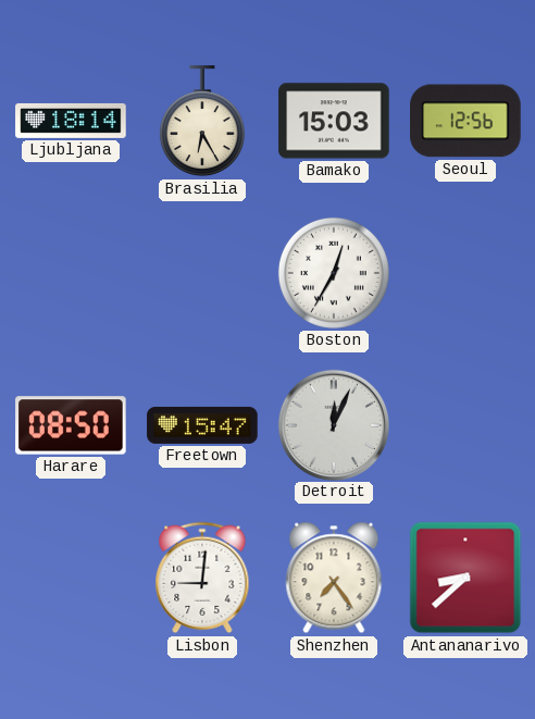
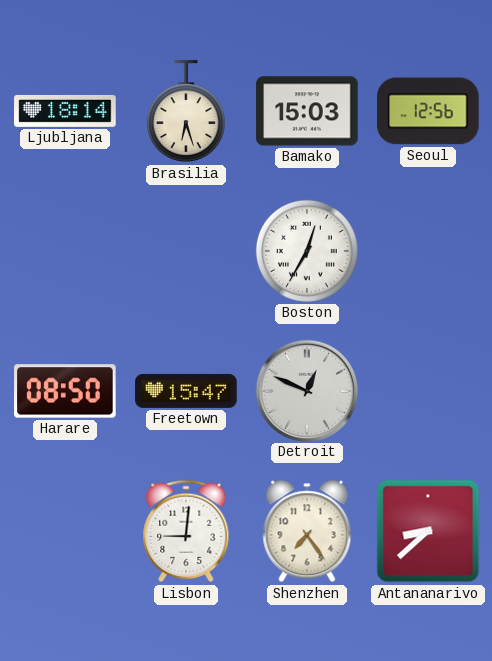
Brasilia: 6:25 -> 6:27 (186, 112)
Detroit: 12:04 -> 12:49 (307, 390)
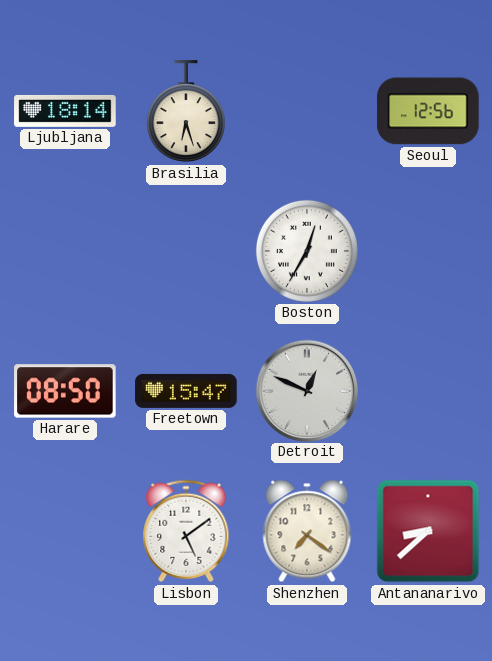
Bamako: 15:03 -> none (307, 111)
Lisbon: 9:01 -> 5:09 (186, 531)
Shenzhen: 7:24 -> 7:21 (307, 531)
